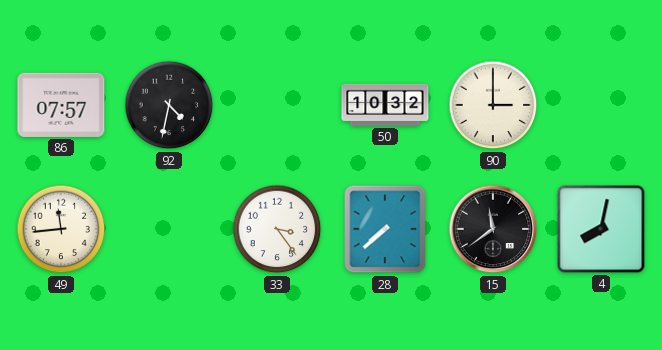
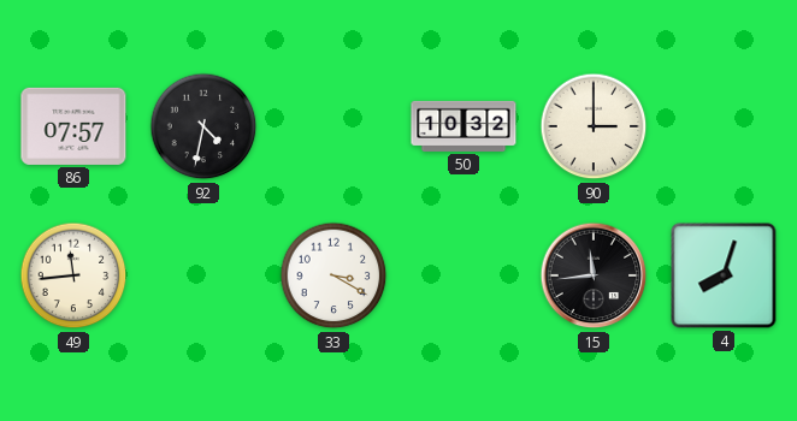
33: 3:24 -> 3:20 (333, 275)
28: 7:38 -> none (385, 229)
15: 11:39 -> 11:44 (594, 275)
4: 8:02 -> 8:03 (724, 275)
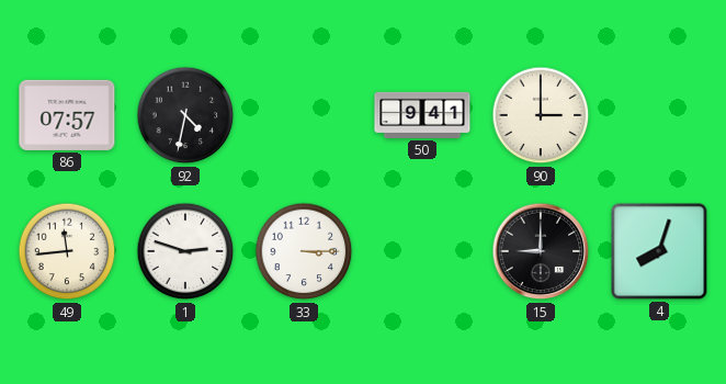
50: 10:32 -> 9:41 (422, 115)
1: none -> 2:48 (185, 251)
33: 3:20 -> 3:15 (304, 251)
15: 11:44 -> 9:00 (541, 251)
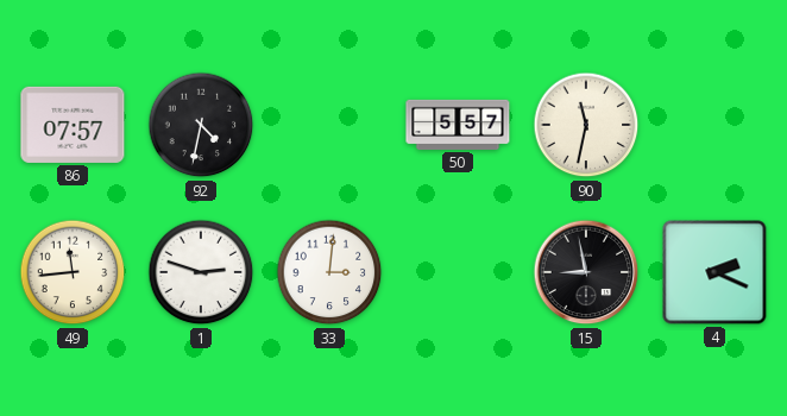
50: 9:41 -> 5:57 (458, 125)
90: 3:00 -> 11:32 (586, 125)
33: 3:15 -> 3:01 (329, 272)
15: 9:00 -> 8:58 (586, 272)
4: 8:03 -> 2:19 (714, 272)
